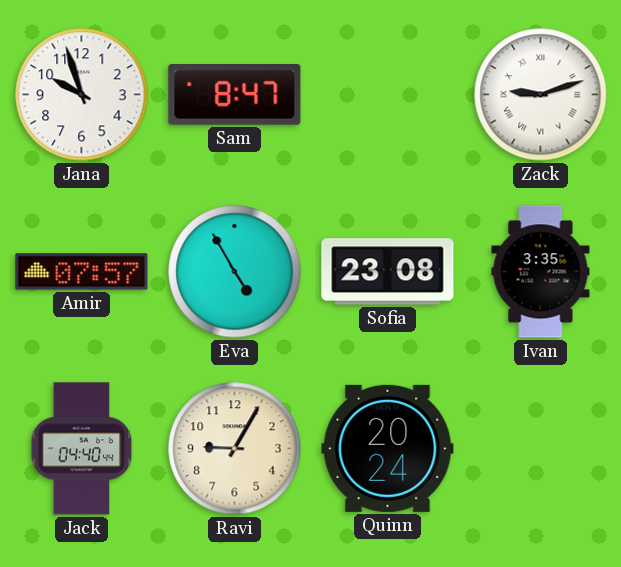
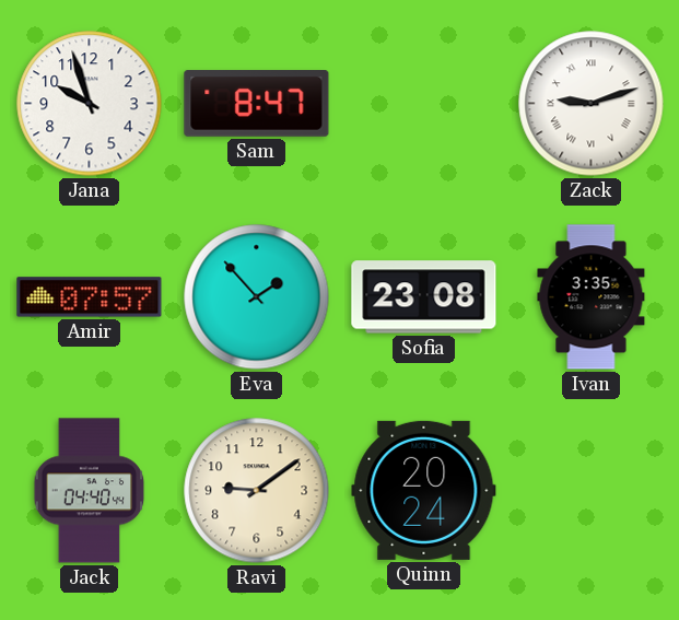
Eva: 4:55 -> 1:53 (257, 297)
Ravi: 9:05 -> 9:09 (257, 491)
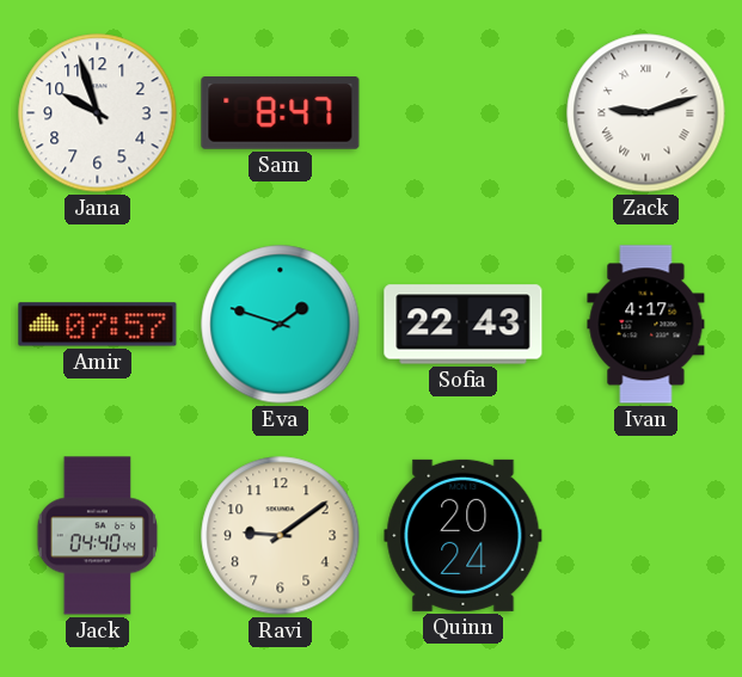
Eva: 1:53 -> 1:48 (281, 325)
Sofia: 23:08 -> 22:43 (464, 325)
Ivan: 3:35 -> 4:17 (646, 325)
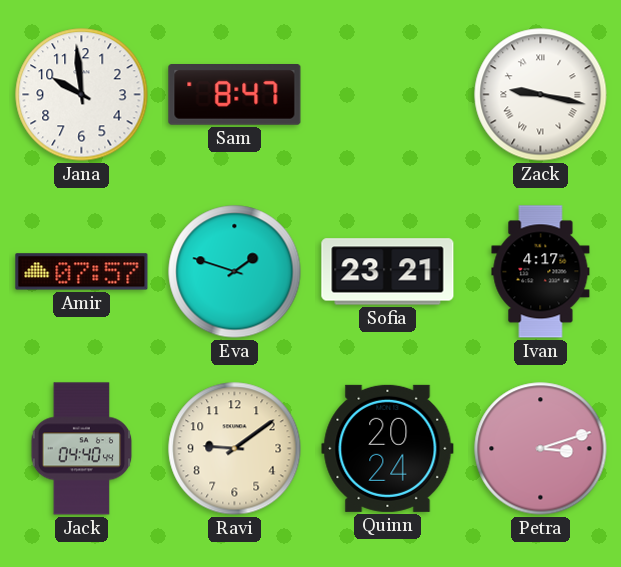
Jana: 9:57 -> 9:59 (82, 95)
Zack: 9:12 -> 9:17 (541, 95)
Sofia: 22:43 -> 23:21 (388, 272)
Petra: none -> 3:12 (541, 449)
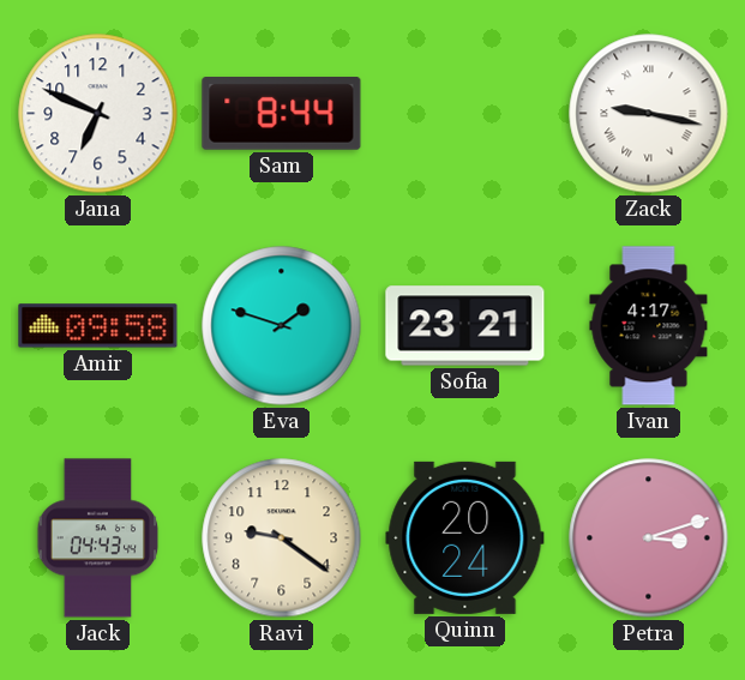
Jana: 9:59 -> 6:49 (98, 114)
Sam: 8:47 -> 8:44 (282, 114)
Amir: 07:57 -> 09:58 (98, 326)
Jack: 04:40 -> 04:43 (98, 538)
Ravi: 9:09 -> 9:21 (282, 538)
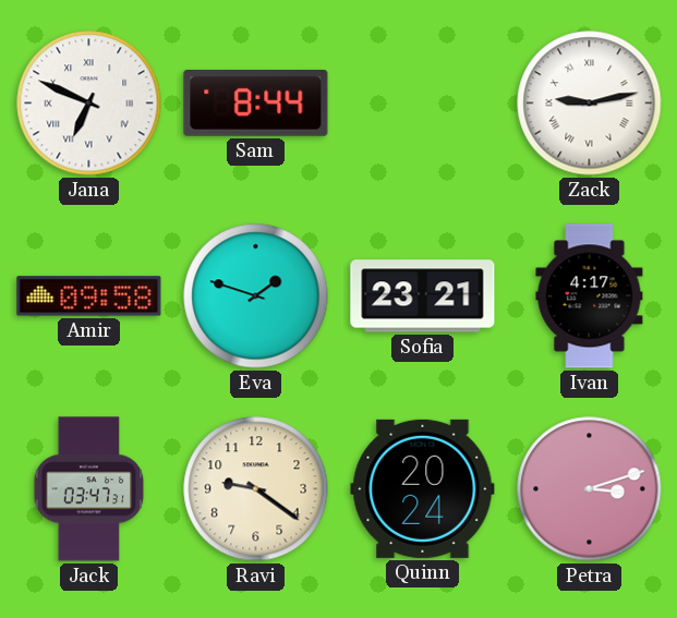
Jana numerals: Arabic -> Roman (89, 104)
Zack: 9:17 -> 9:13 (590, 104)
Jack: 04:43 -> 03:47 (89, 489)
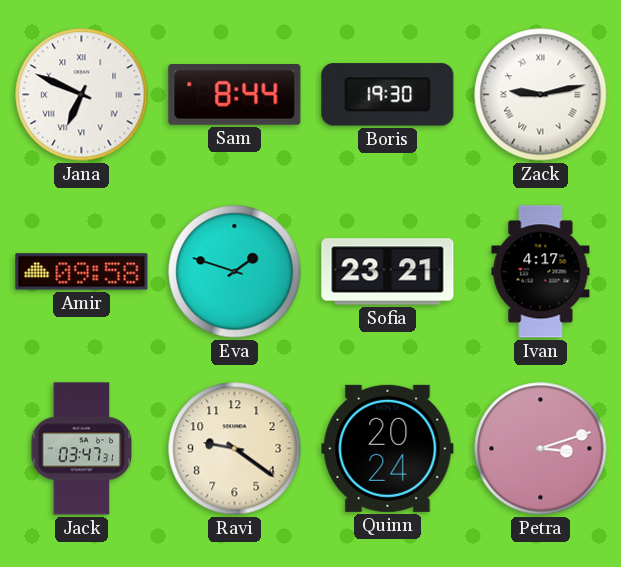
Boris: none -> 19:30 (388, 95)
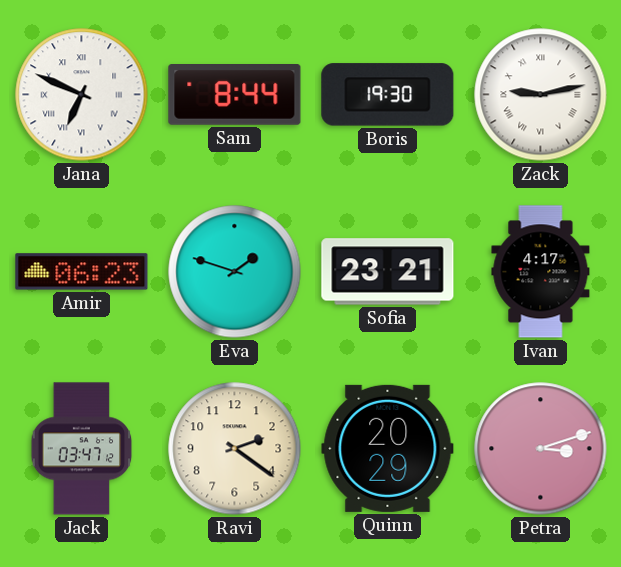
Amir: 09:58 -> 06:23 (82, 272)
Jack: 03:47:31 -> 03:47:12 (82, 449)
Ravi: 9:21 -> 2:21 (235, 449)
Quinn: 20:24 -> 20:29 (388, 448)
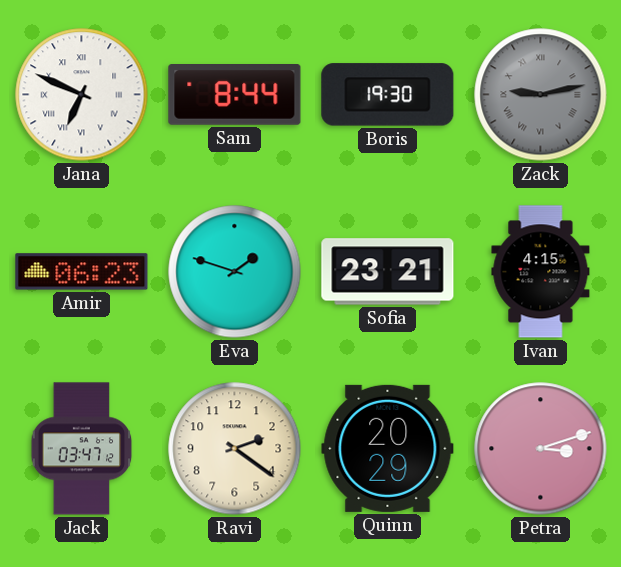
Zack dial: white -> grey (541, 95)
Ivan: 4:17 -> 4:15 (541, 272)
